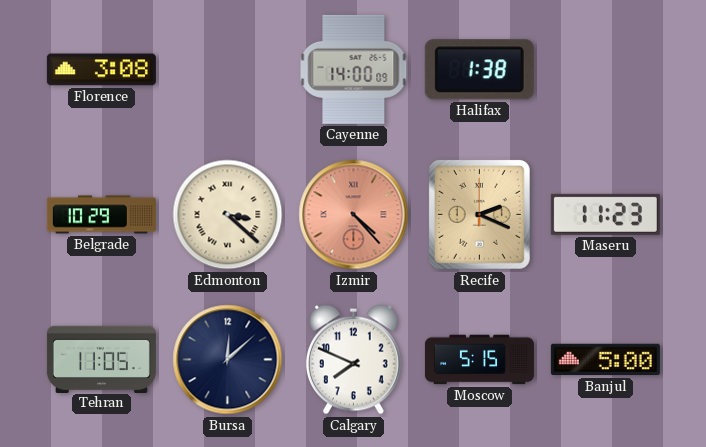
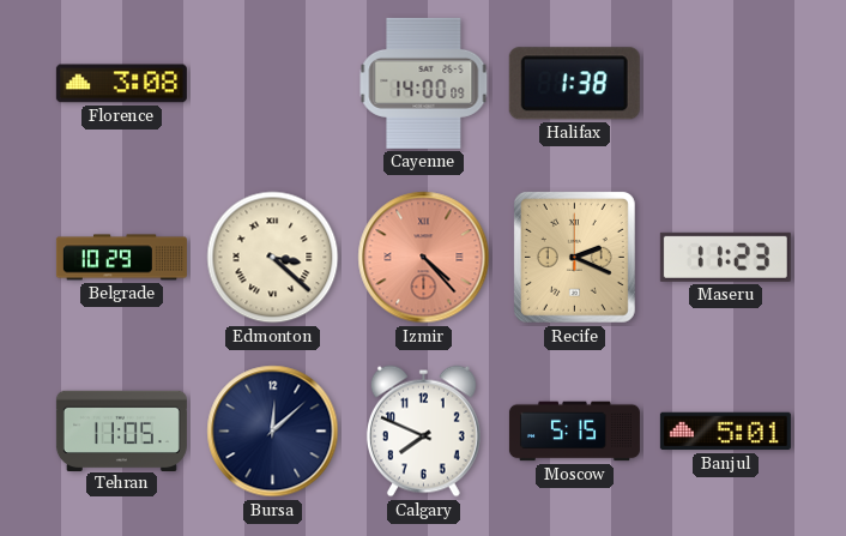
Banjul: 5:00 -> 5:01 (725, 432)
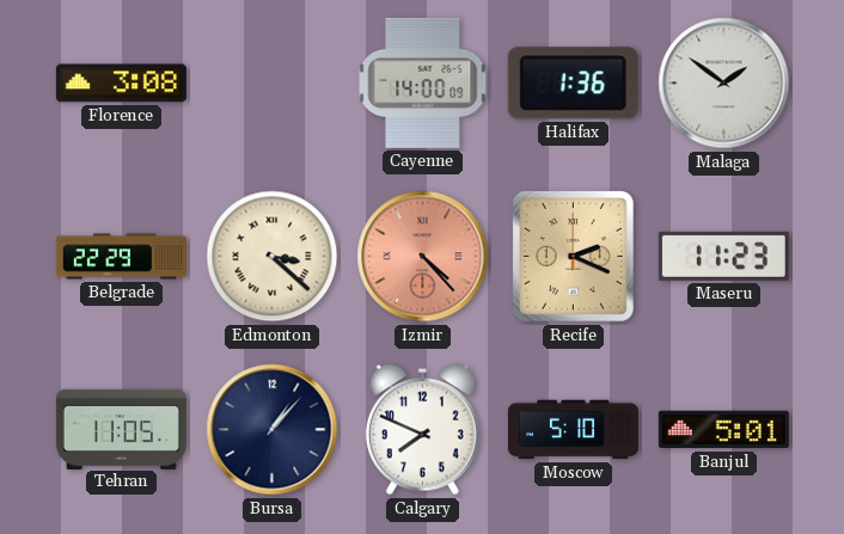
Halifax: 1:38 -> 1:36 (573, 84)
Malaga: none -> 1:51 (724, 84)
Belgrade: 10:29 -> 22:29 (121, 257)
Bursa: 12:08 -> 1:07 (273, 430)
Moscow: 5:15 -> 5:10 (573, 430)
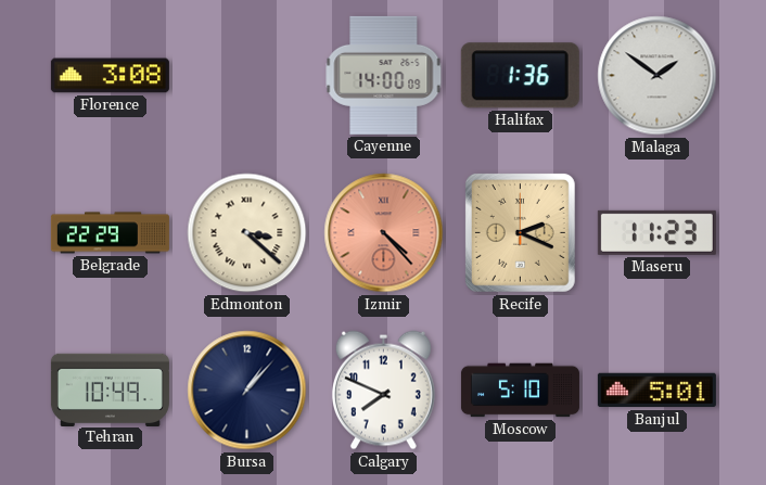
Tehran: 11:05 -> 10:49 (110, 390)
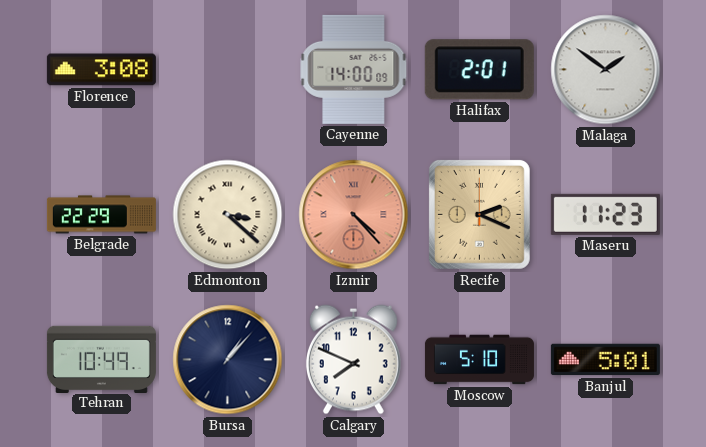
Halifax: 1:36 -> 2:01 (479, 70)
